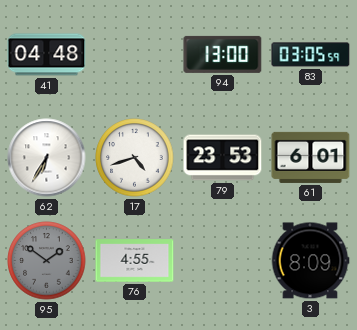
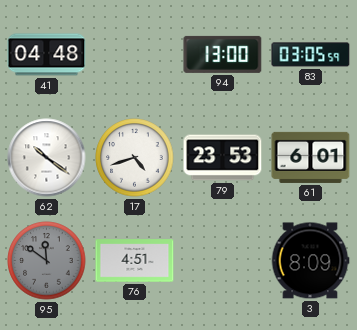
62: 6:35 -> 10:21 (47, 158)
95: 1:51 -> 11:51 (47, 261)
76: 4:55 -> 4:51 (135, 261)
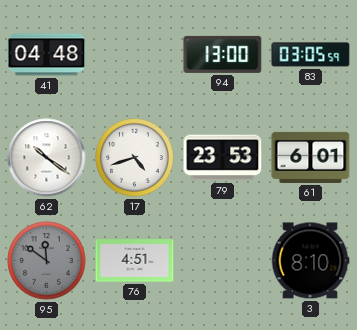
3: 8:09 -> 8:10 (310, 261)
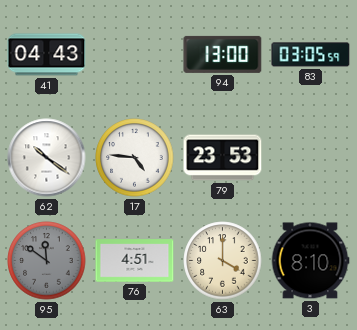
41: 04:48 -> 04:43 (47, 55)
17: 4:42 -> 4:46 (135, 158)
61: 6:01 -> none (311, 157)
63: none -> 4:00 (223, 261)
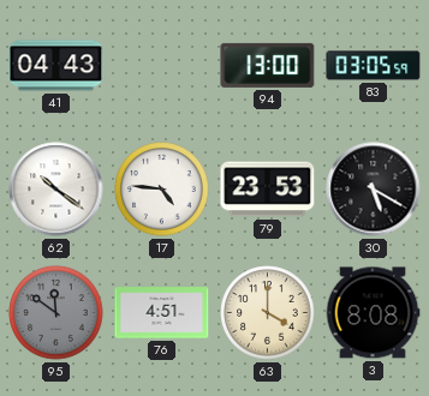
30: none -> 5:20 (374, 190)
3: 8:10 -> 8:08 (373, 313)
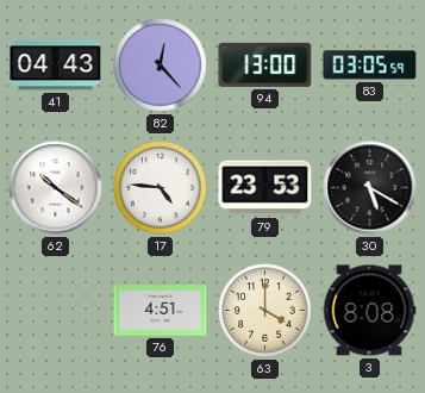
82: none -> 12:23 (161, 65)
95: 11:51 -> none (56, 313)
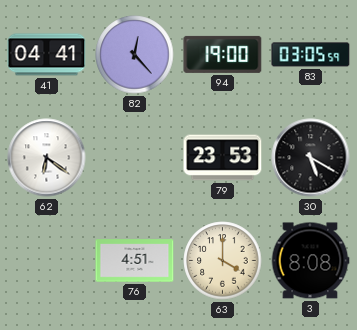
41: 04:43 -> 04:41 (47, 55)
94: 13:00 -> 19:00 (223, 54)
62: 10:21 -> 6:21 (47, 158)
17: 4:46 -> none (161, 188)
